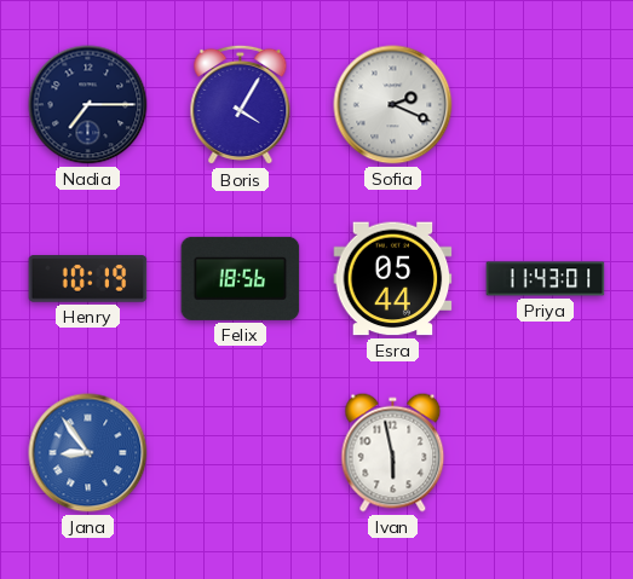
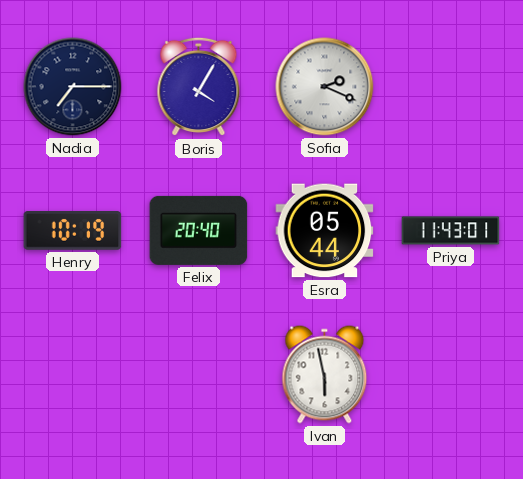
Felix: 18:56 -> 20:40 (199, 230)
Jana: 8:54 -> none (88, 453)
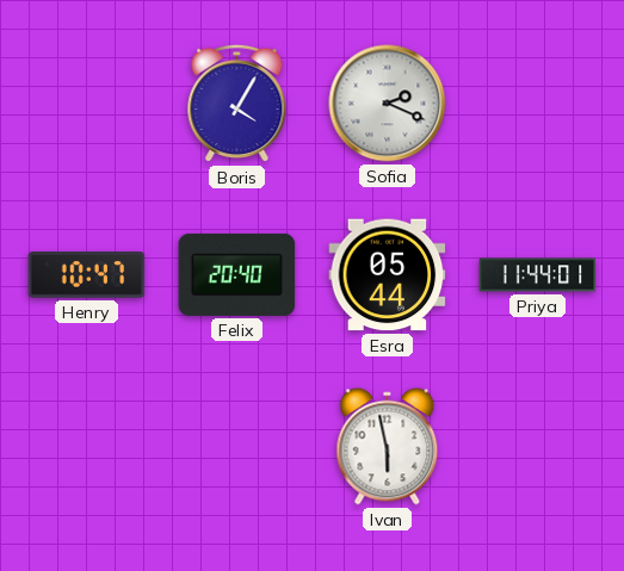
Nadia: 7:15 -> none (73, 87)
Henry: 10:19 -> 10:47 (87, 275)
Priya: 11:43 -> 11:44 (538, 275)
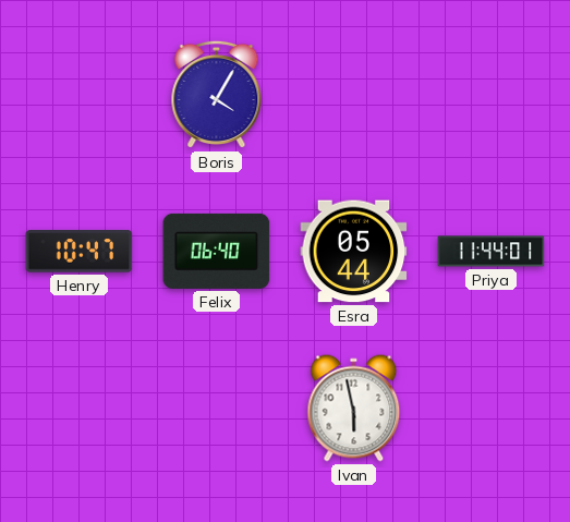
Sofia: 2:19 -> none (388, 104)
Felix: 20:40 -> 06:40 (217, 251)
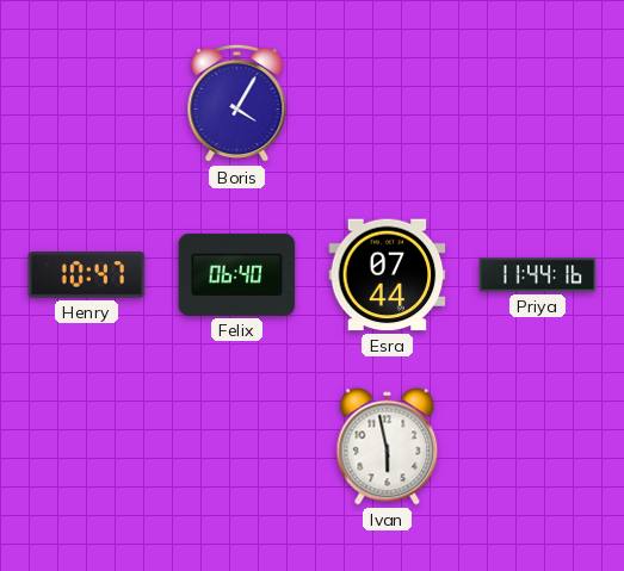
Esra: 05:44 -> 07:44 (388, 275)
Priya: 11:44:01 -> 11:44:16 (538, 275)
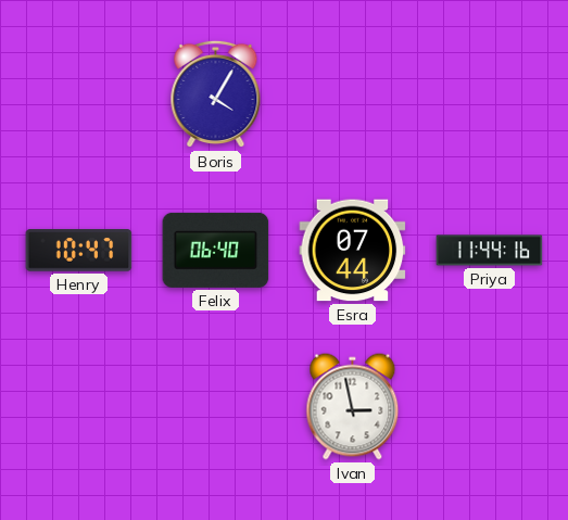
Ivan: 5:58 -> 2:58 (353, 407)
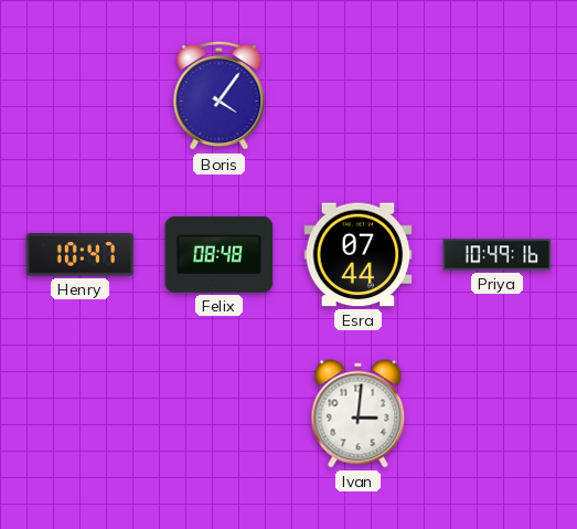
Boris: 4:05 -> 4:06 (220, 96)
Felix: 06:40 -> 08:48 (220, 254)
Priya: 11:44 -> 10:49 (498, 255)
Ivan: 2:58 -> 3:01 (359, 414)
